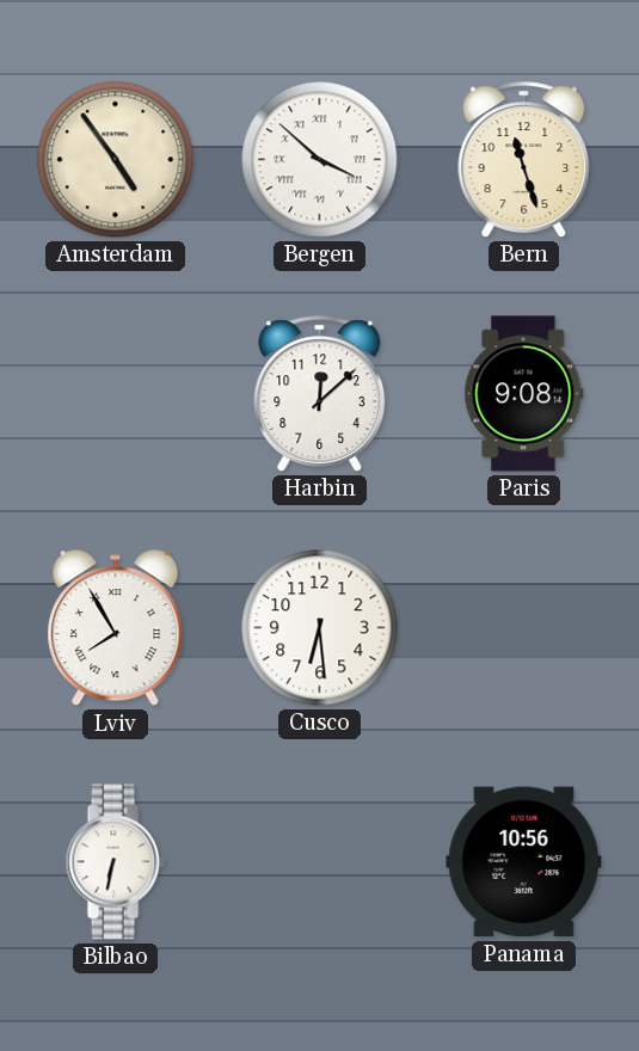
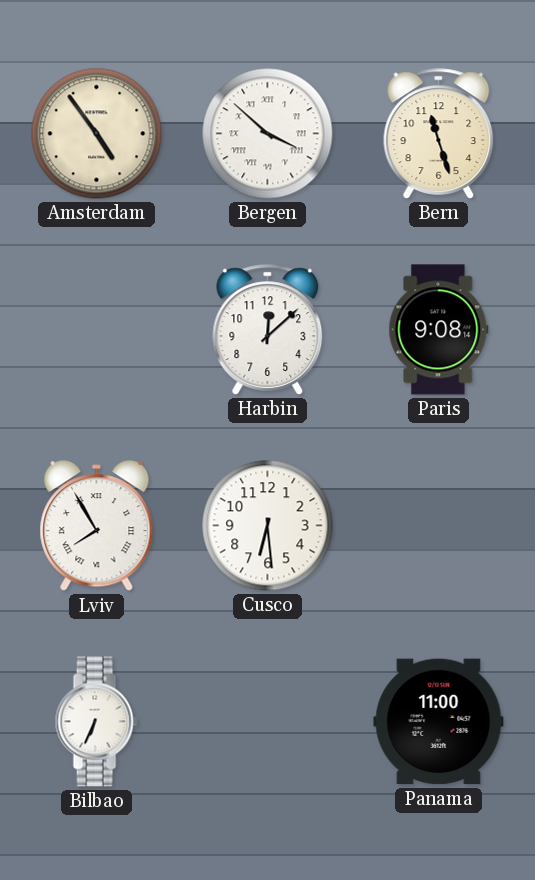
Bilbao: 6:32 -> 6:34 (96, 722)
Panama: 10:56 -> 11:00 (439, 722)
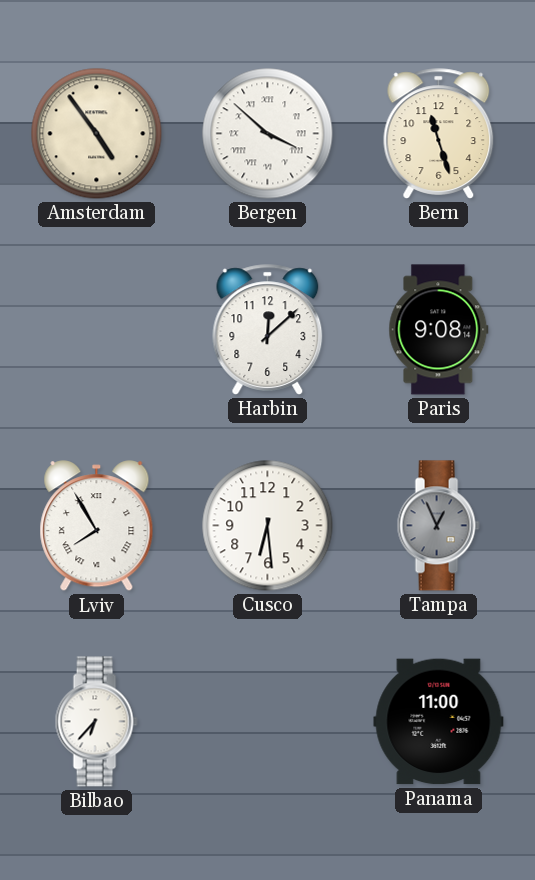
Tampa: none -> 12:56 (438, 526)
Bilbao: 6:34 -> 6:37 (96, 722)
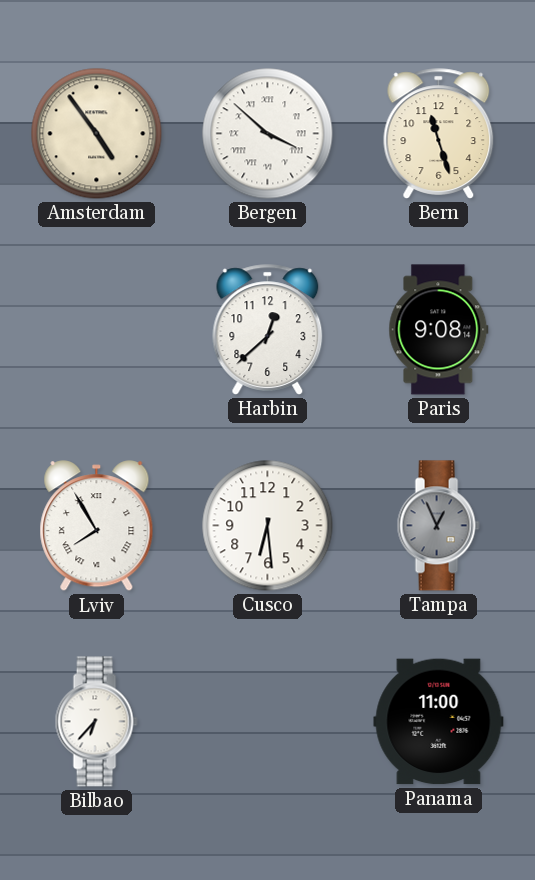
Harbin: 12:08 -> 12:38 (268, 330)
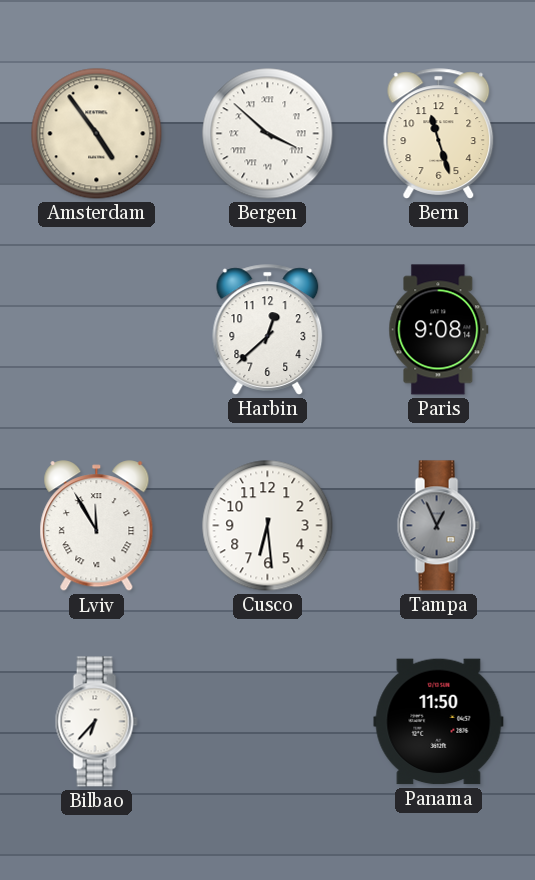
Lviv: 7:55 -> 11:55 (97, 526)
Panama: 11:00 -> 11:50 (439, 722)
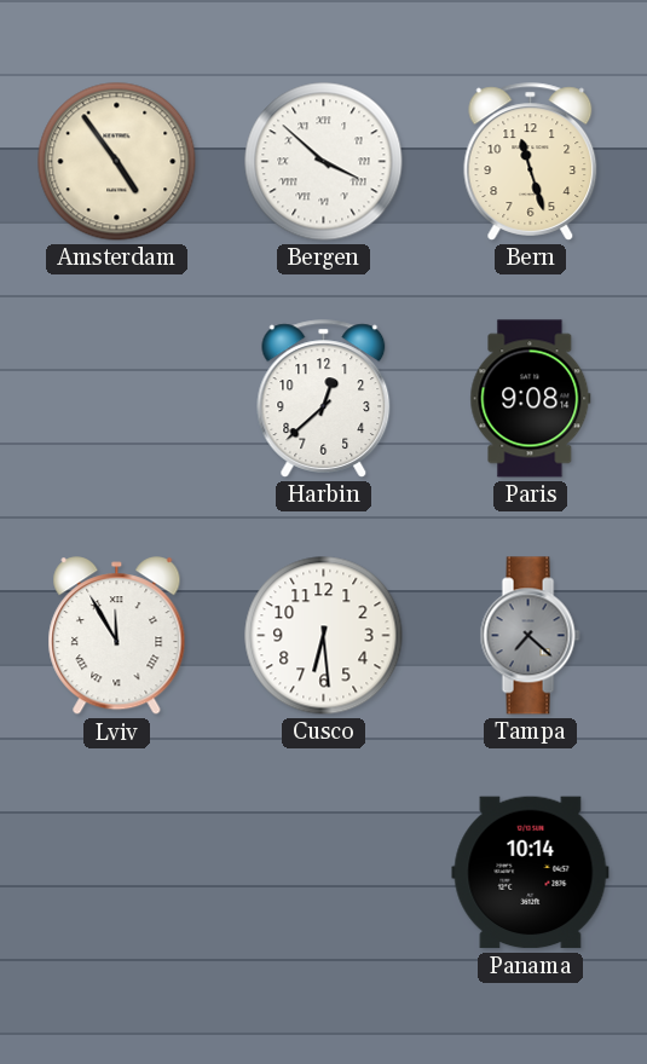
Tampa: 12:56 -> 7:22 (530, 636)
Bilbao: 6:37 -> none (96, 722)
Panama: 11:50 -> 10:14 (531, 873)
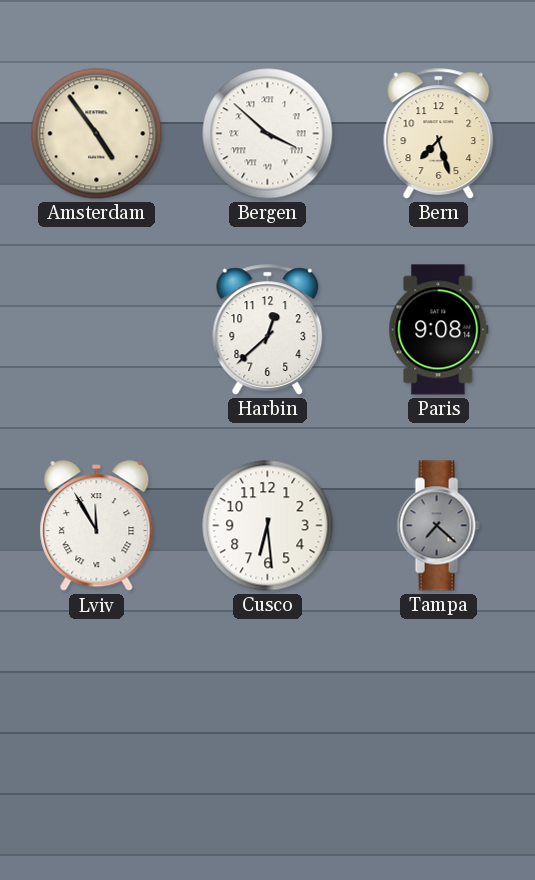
Bern: 11:27 -> 7:27 (439, 134)
Panama: 10:14 -> none (531, 873)
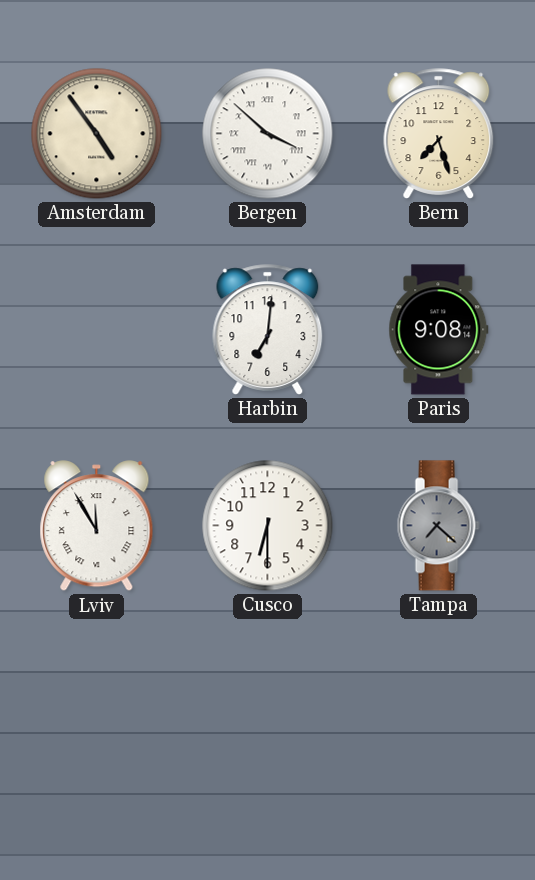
Harbin: 12:38 -> 7:01 (268, 330)
Cusco: 6:29 -> 6:30 (268, 526)
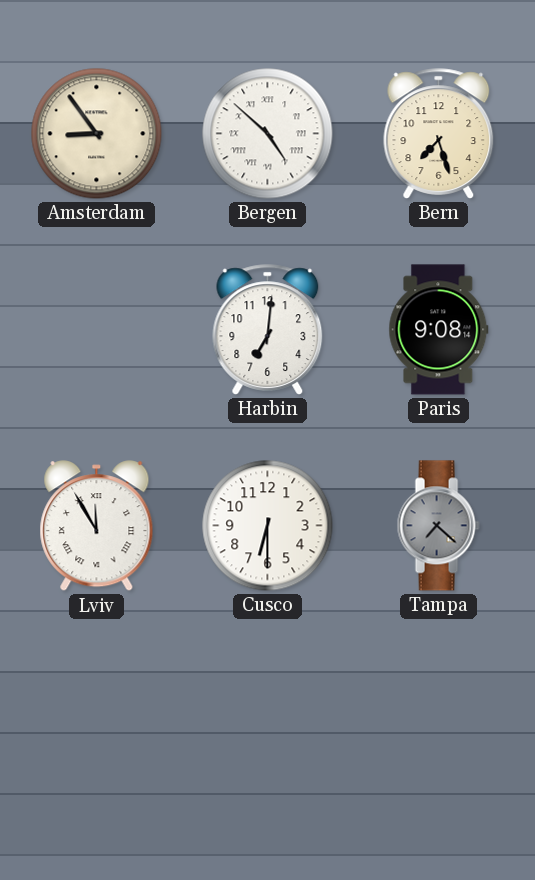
Amsterdam: 4:54 -> 8:54 (97, 134)
Bergen: 3:52 -> 4:52 (268, 134)
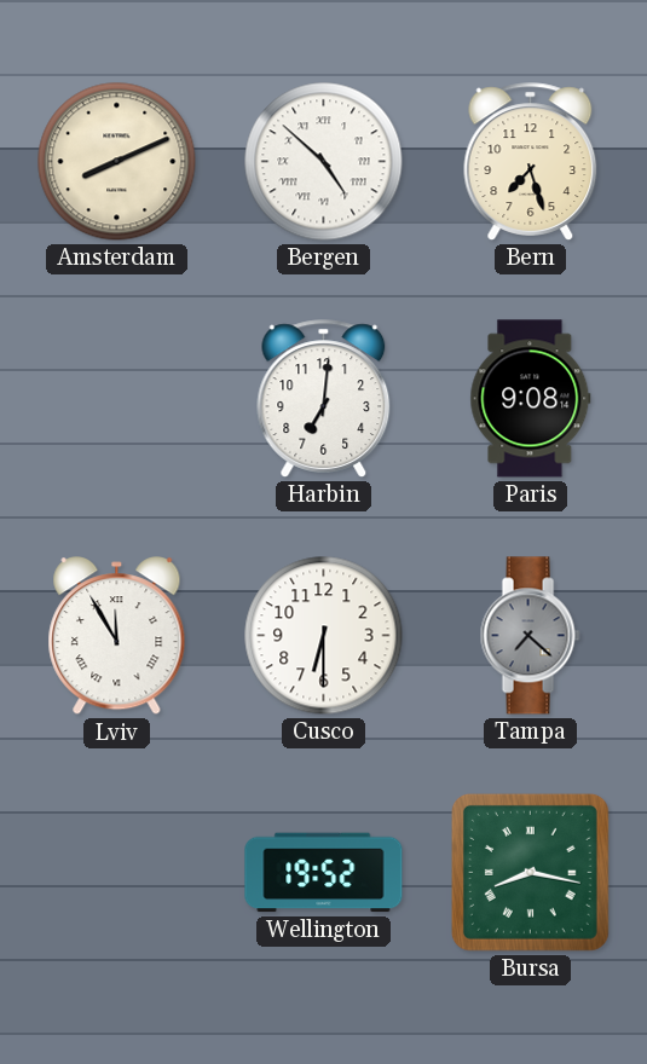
Amsterdam: 8:54 -> 8:11 (117, 162)
Wellington: none -> 19:52 (324, 873)
Bursa: none -> 8:17 (530, 872)
